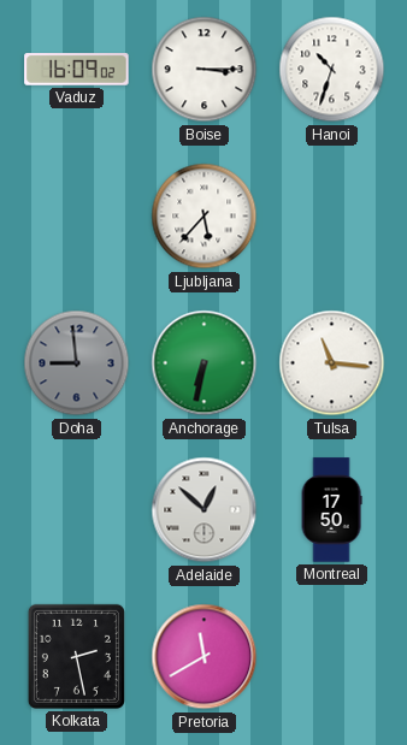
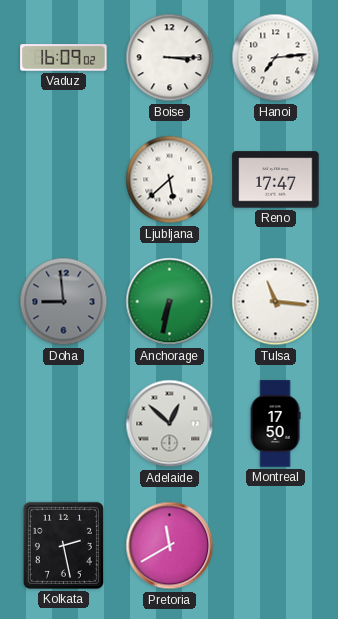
Hanoi: 10:33 -> 7:14 (276, 58)
Ljubljana: 5:37 -> 5:38 (170, 180)
Reno: none -> 17:47 (276, 180)
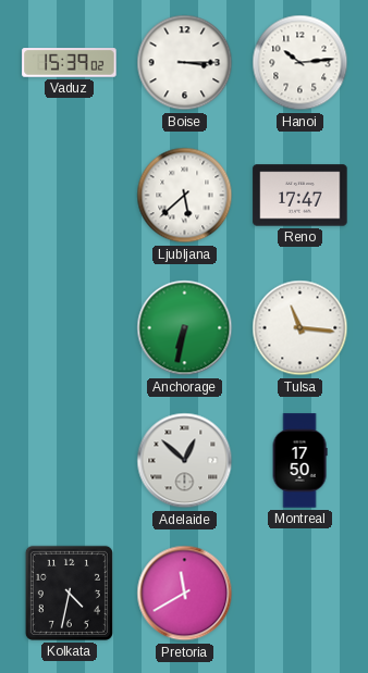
Vaduz: 16:09 -> 15:39 (70, 63)
Hanoi: 7:14 -> 10:14 (300, 63)
Doha: 8:59 -> none (64, 302)
Kolkata: 2:28 -> 4:32 (69, 593)
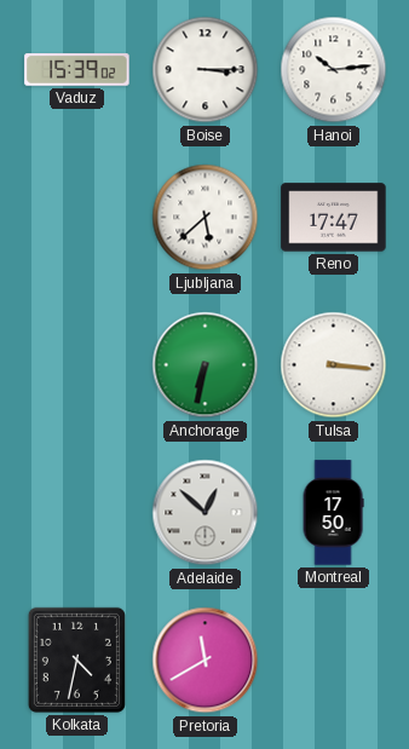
Tulsa: 11:16 -> 3:16 (334, 365)
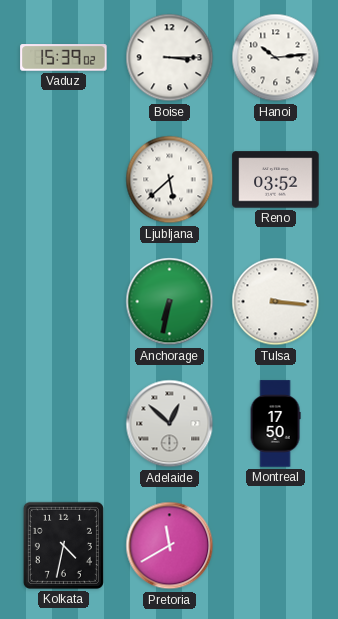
Reno: 17:47 -> 03:52 (276, 180)
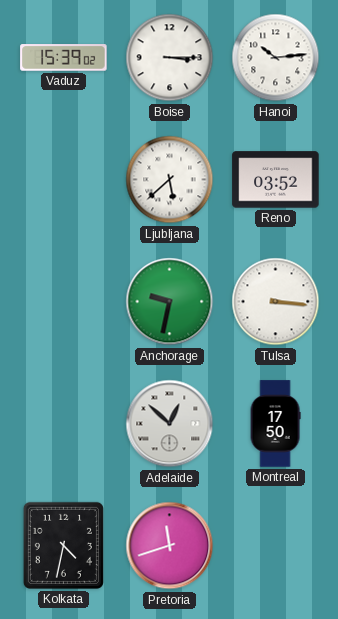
Anchorage: 6:32 -> 9:32 (170, 302)
Pretoria: 11:40 -> 11:42 (170, 546)
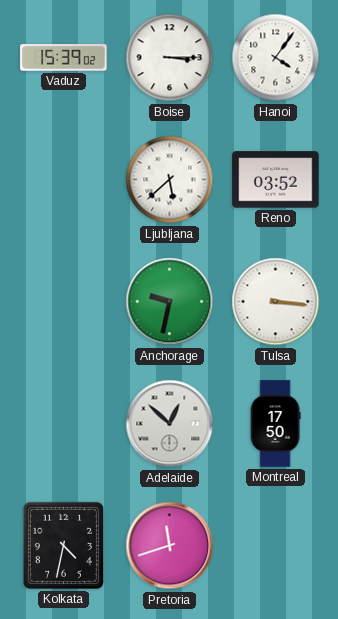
Hanoi: 10:14 -> 4:06 (276, 58)
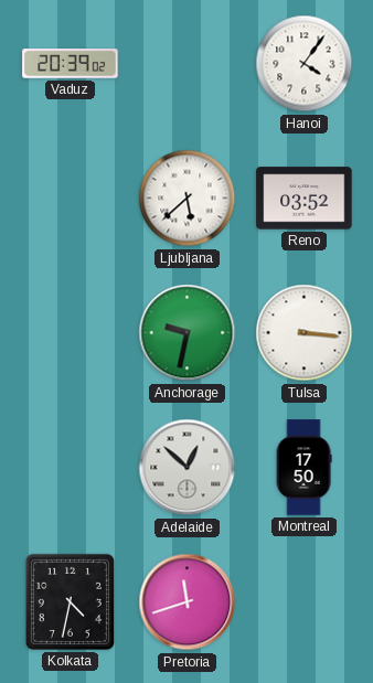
Vaduz: 15:39 -> 20:39 (71, 64)
Boise: 3:15 -> none (170, 58)
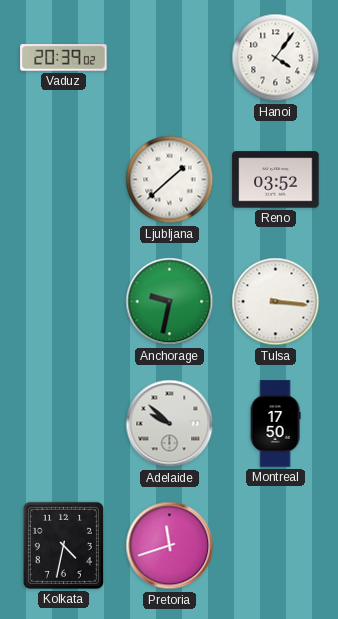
Ljubljana: 5:38 -> 1:38 (170, 180)
Adelaide: 12:52 -> 9:52 (170, 424)
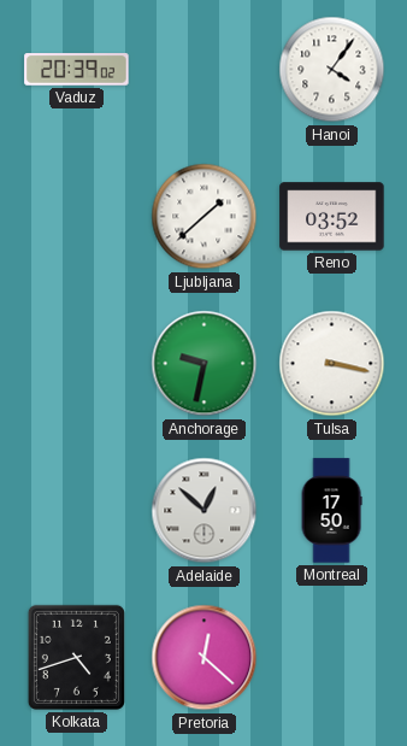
Tulsa: 3:16 -> 3:17 (332, 364)
Adelaide: 9:52 -> 12:52 (205, 511)
Kolkata: 4:32 -> 4:42 (76, 657)
Pretoria: 11:42 -> 12:22 (205, 658)
